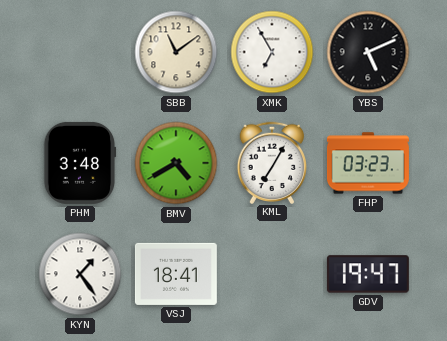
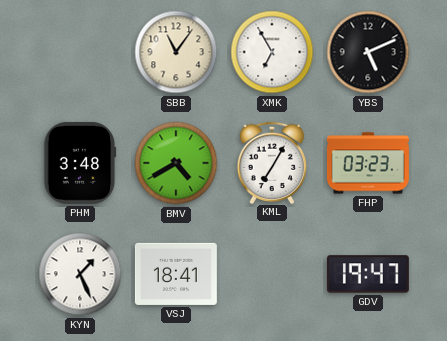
SBB: 11:09 -> 11:06 (176, 52)
KYN: 1:24 -> 1:26 (80, 274)
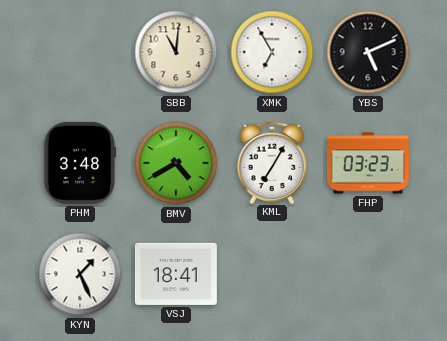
SBB: 11:06 -> 11:01 (176, 52)
GDV: 19:47 -> none (368, 274)
